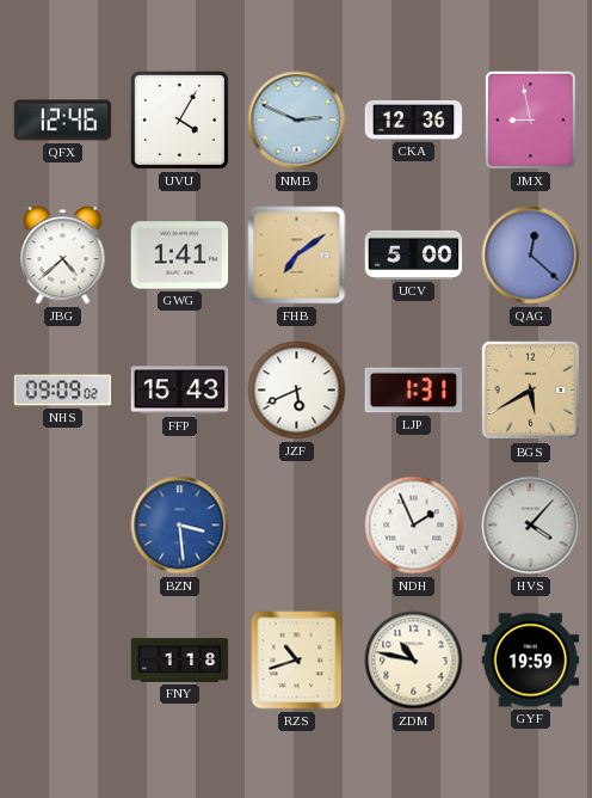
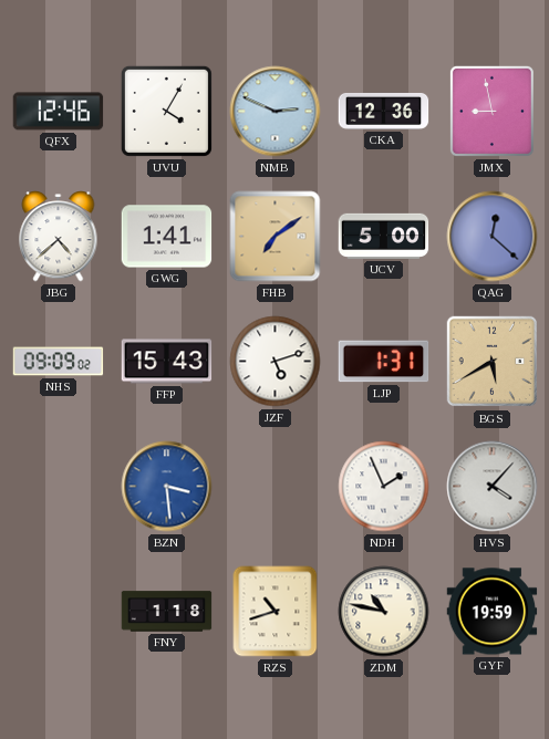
JZF: 5:41 -> 5:12 (276, 362)
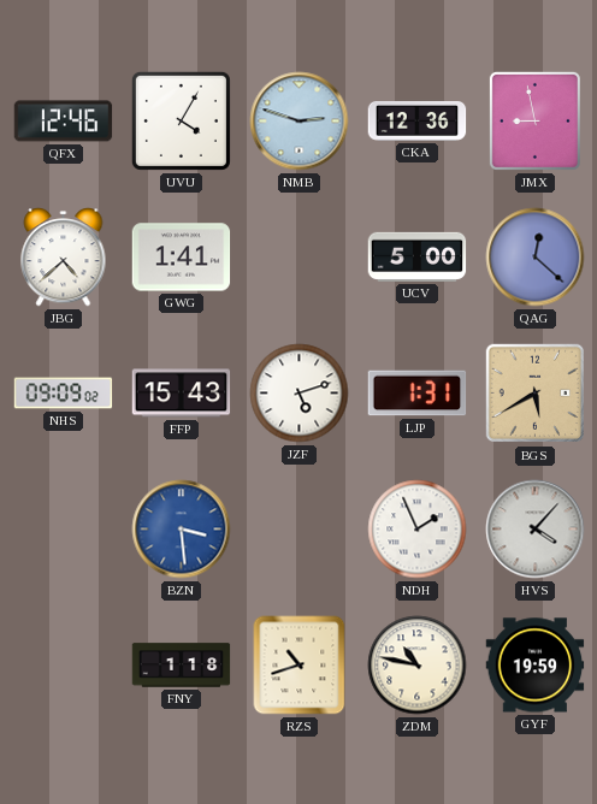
NMB: 2:49 -> 2:48 (300, 122)
FHB: 7:09 -> none (276, 237)
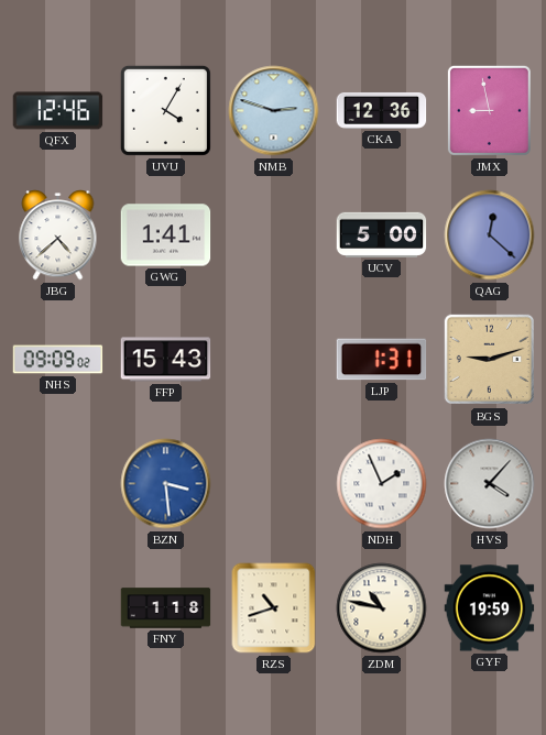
JZF: 5:12 -> none (300, 394)
BGS: 5:40 -> 9:12 (490, 360)
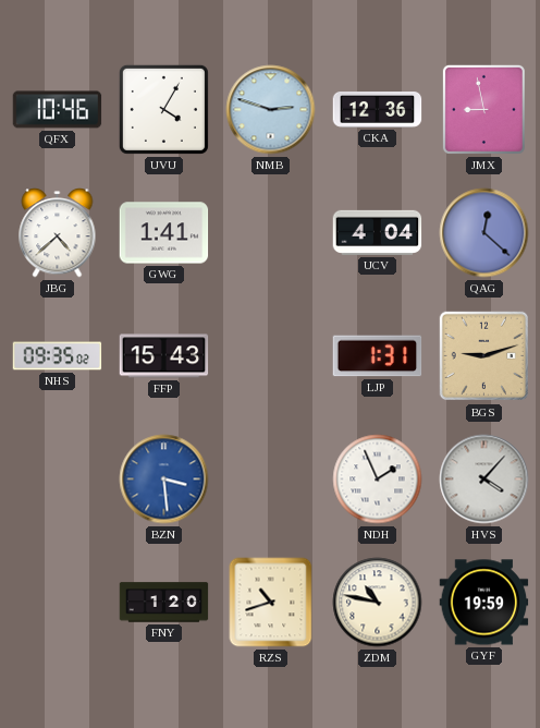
QFX: 12:46 -> 10:46 (58, 110)
UCV: 5:00 -> 4:04 (378, 232)
NHS: 09:09 -> 09:35 (58, 356)
FNY: 1:18 -> 1:20 (164, 603)
